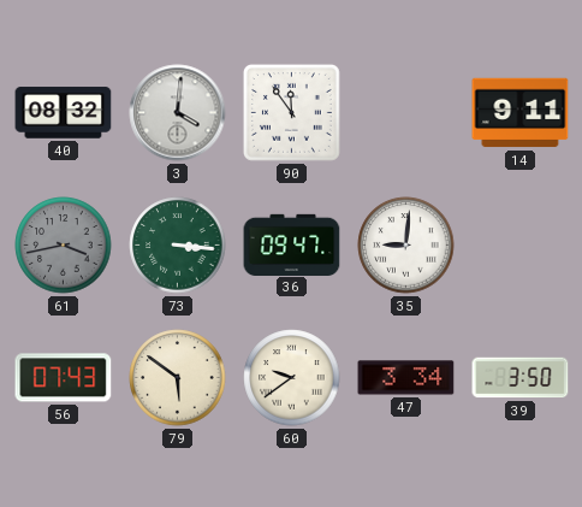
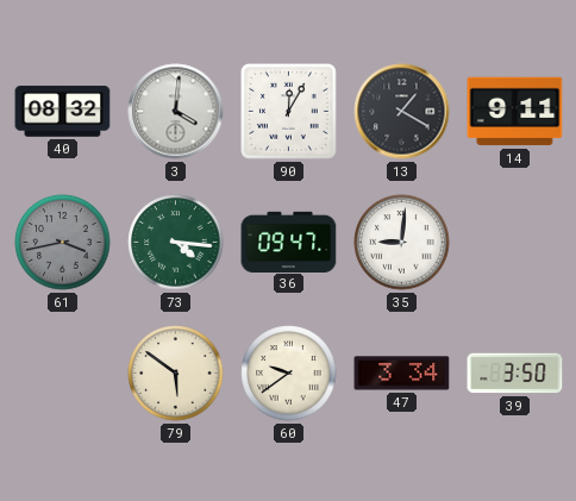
90: 11:54 -> 12:05 (288, 111)
13: none -> 1:20 (402, 112)
73: 3:16 -> 4:16 (176, 243)
56: 07:43 -> none (64, 378)
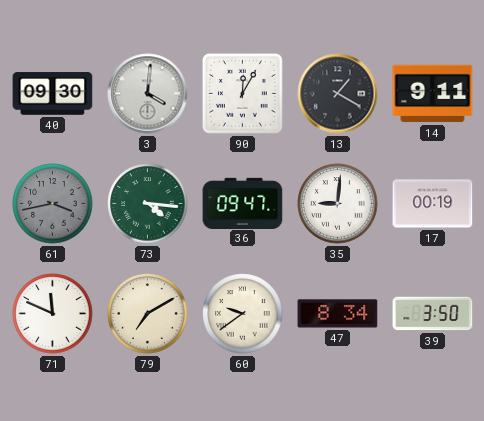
40: 08:32 -> 09:30 (53, 94)
17: none -> 00:19 (433, 204)
71: none -> 11:49 (53, 314)
79: 5:51 -> 7:10 (148, 314)
47: 3:34 -> 8:34 (338, 314)
